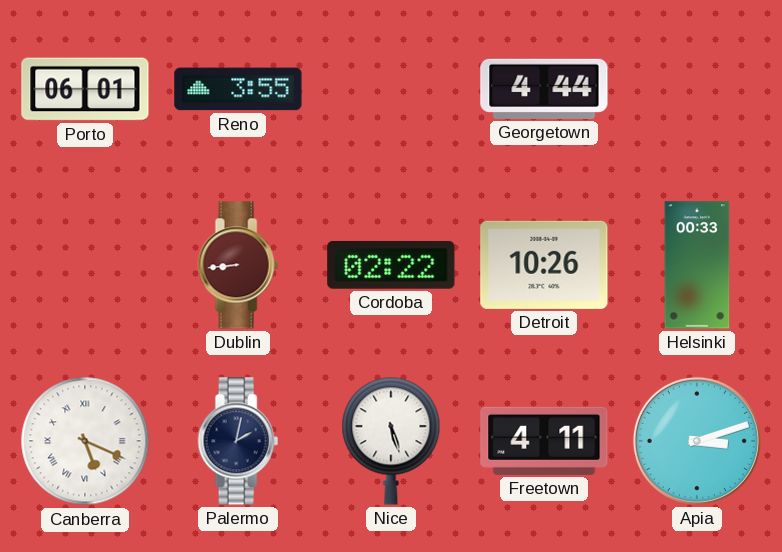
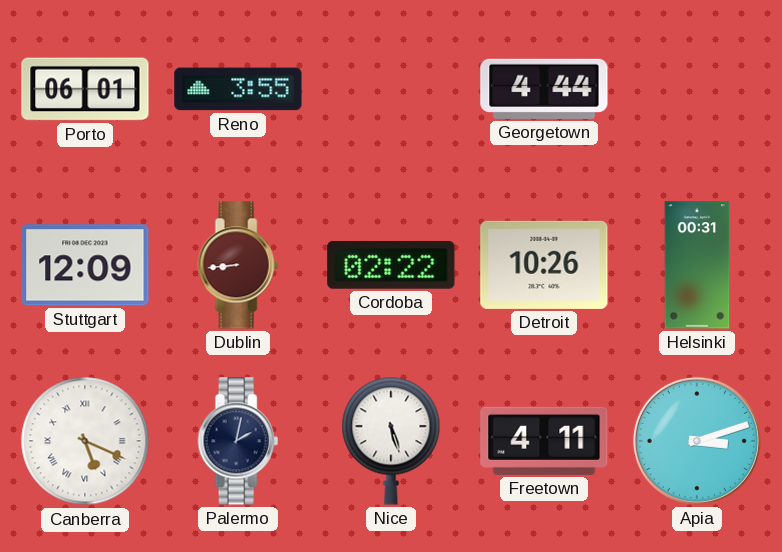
Stuttgart: none -> 12:09 (85, 265)
Helsinki: 00:33 -> 00:31 (697, 265)
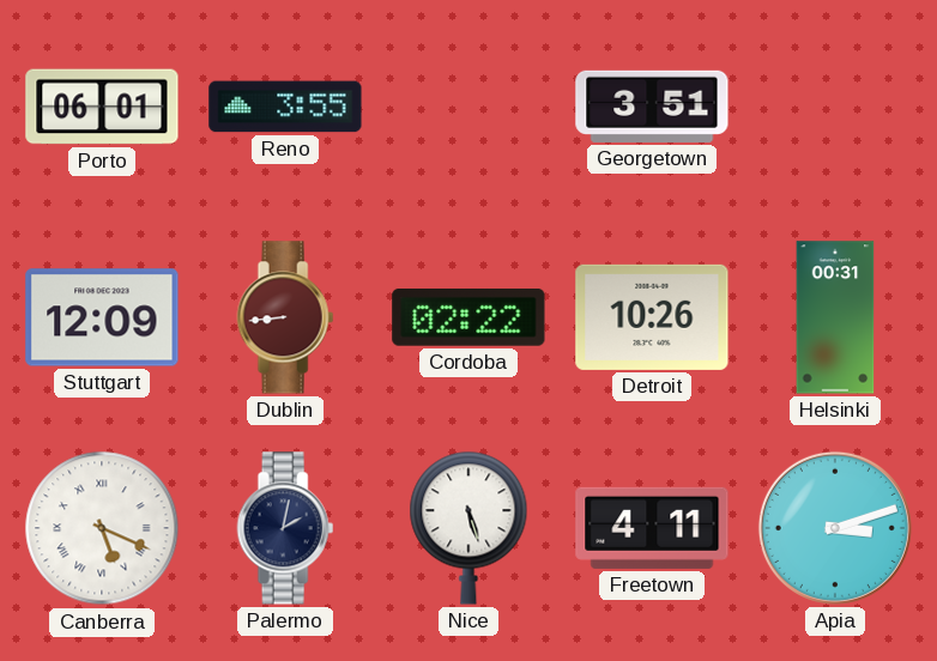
Georgetown: 4:44 -> 3:51 (652, 107)
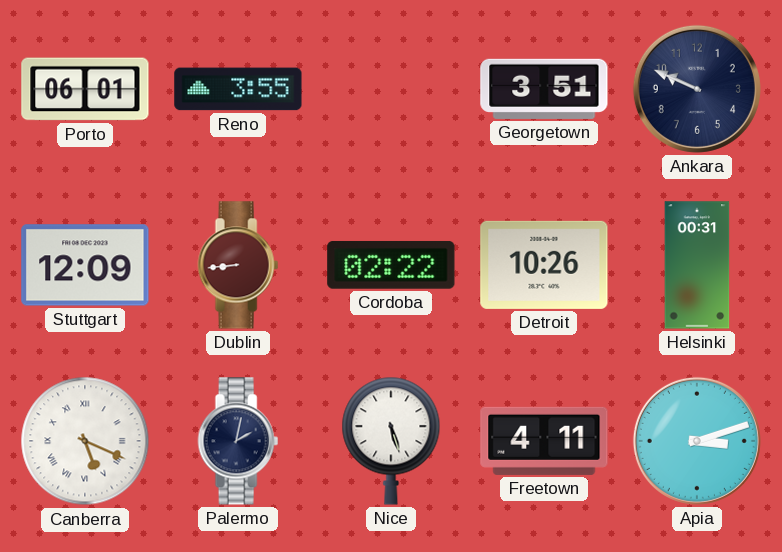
Ankara: none -> 9:49 (697, 89)
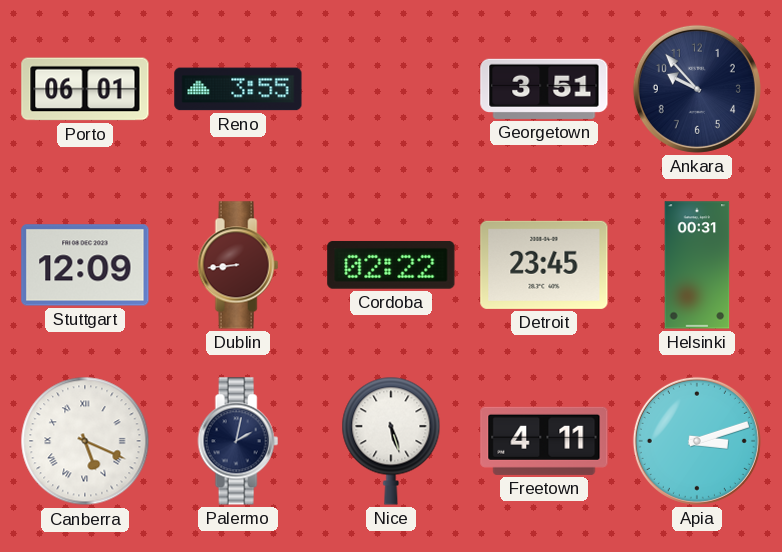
Ankara: 9:49 -> 9:53 (697, 89)
Detroit: 10:26 -> 23:45 (544, 265)
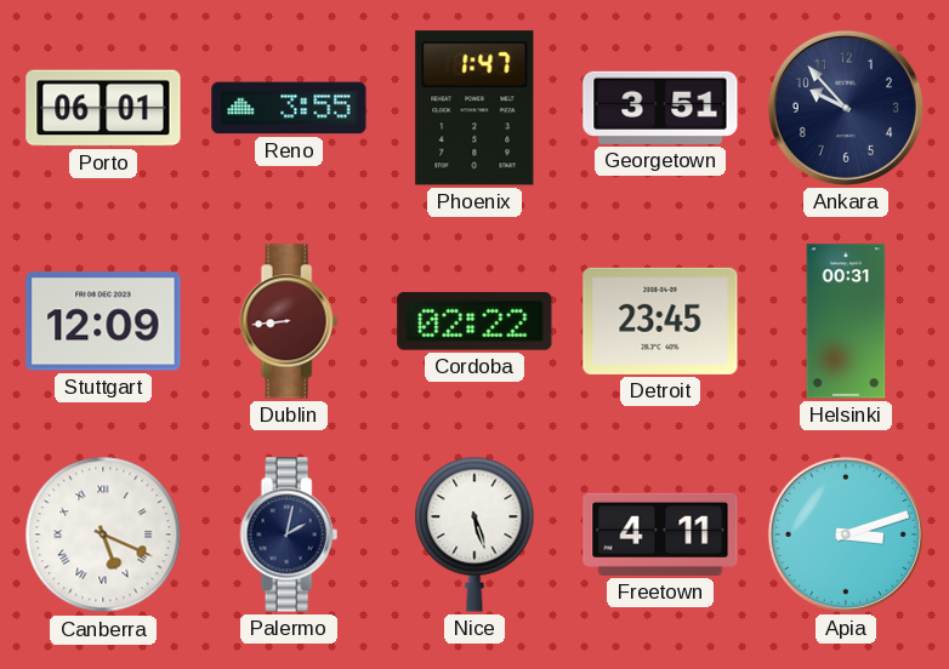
Phoenix: none -> 1:47 (474, 108)
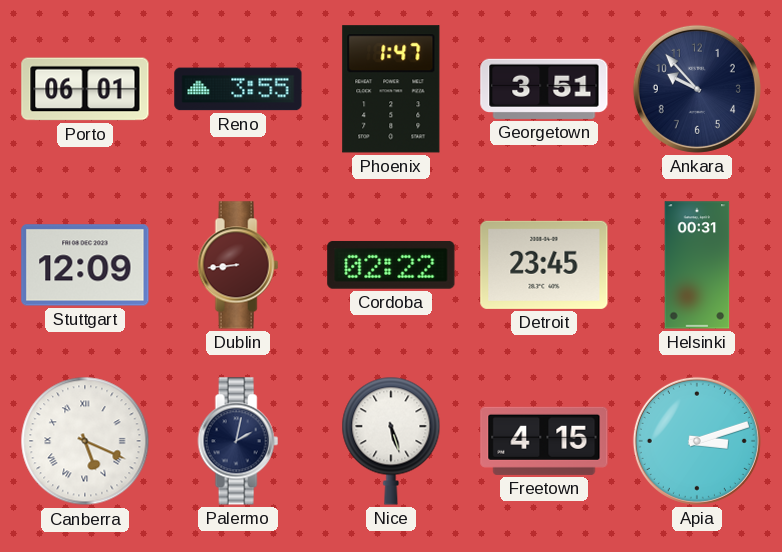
Freetown: 4:11 -> 4:15 (544, 441)
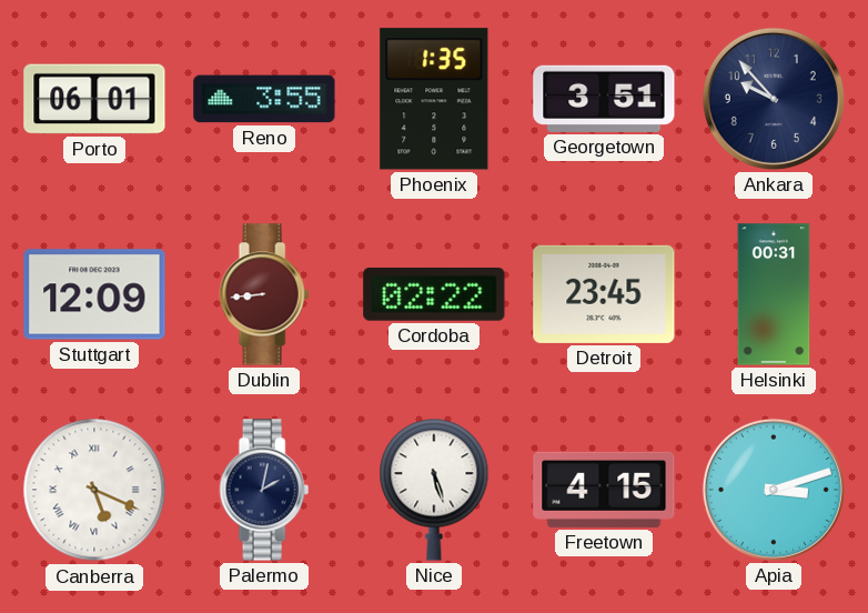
Phoenix: 1:47 -> 1:35 (434, 99)
